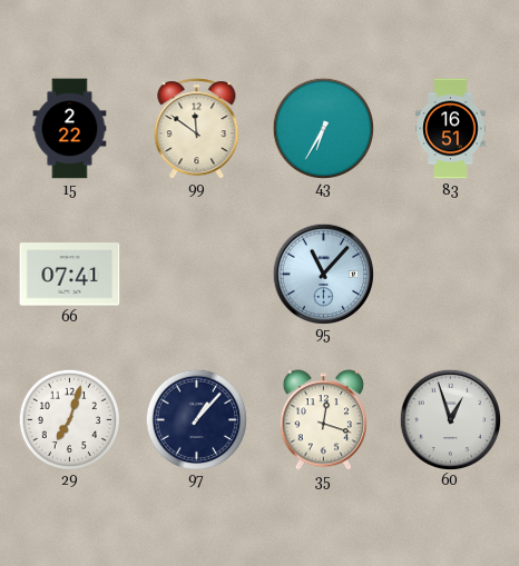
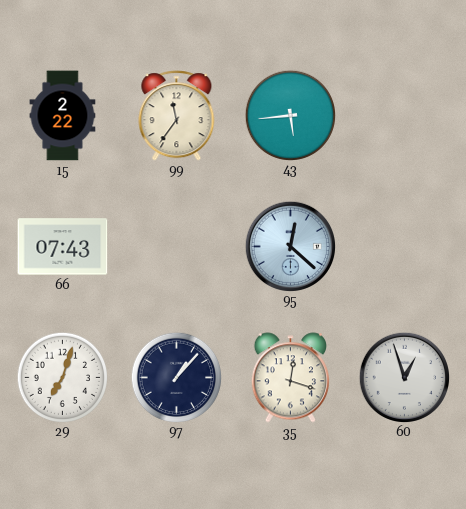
99: 11:51 -> 11:36 (177, 116)
43: 6:35 -> 5:44 (290, 115)
83: 16:51 -> none (451, 129)
66: 07:41 -> 07:43 (63, 247)
95: 11:07 -> 12:22 (290, 246)
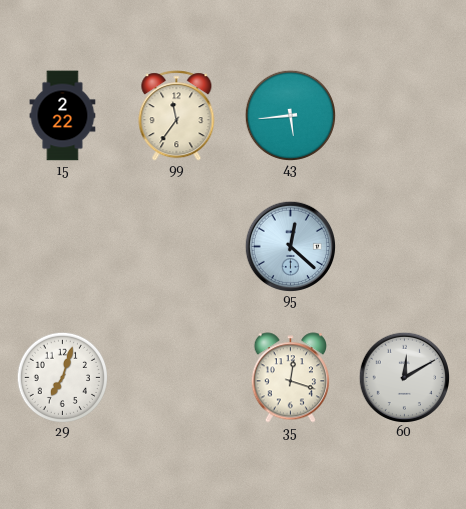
66: 07:43 -> none (63, 247)
97: 1:07 -> none (176, 377)
60: 12:57 -> 12:10 (404, 377)
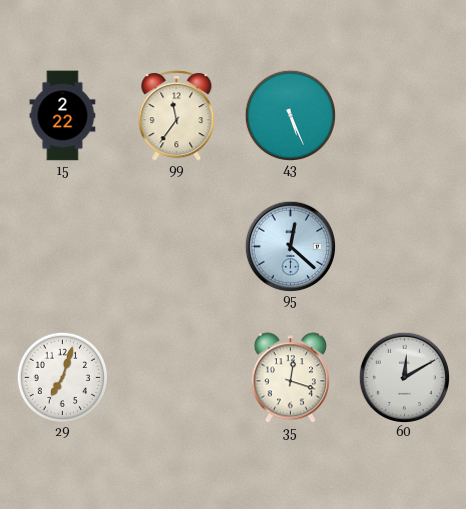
43: 5:44 -> 5:26 (290, 115)
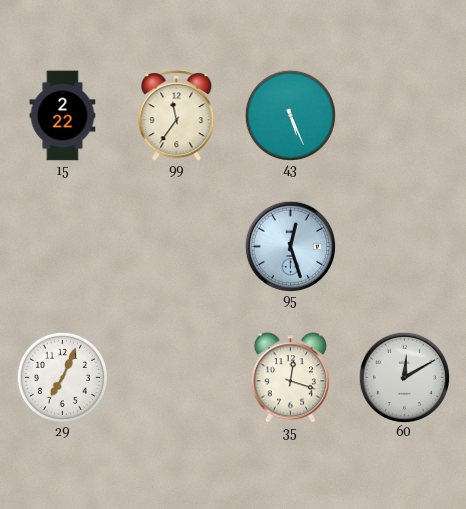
95: 12:22 -> 12:27 (290, 246)
29: 7:03 -> 7:04 (62, 377)
